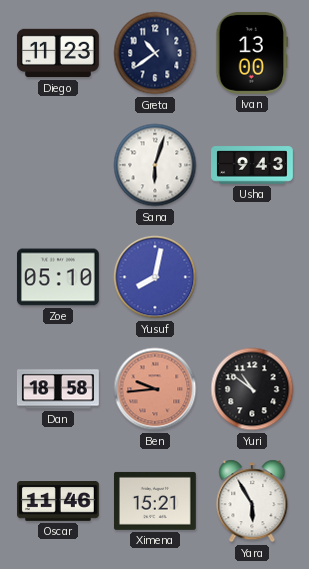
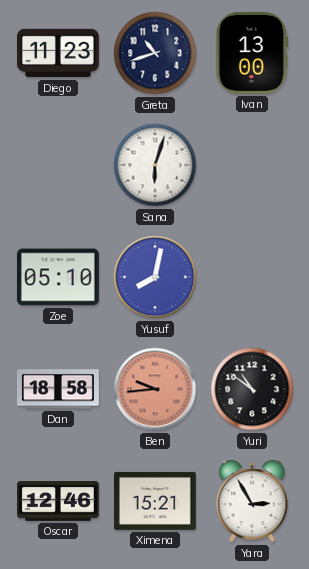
Greta: 10:39 -> 10:42 (155, 53)
Usha: 9:43 -> none (253, 165)
Oscar: 11:46 -> 12:46 (59, 502)
Yara: 5:55 -> 2:55 (252, 501)
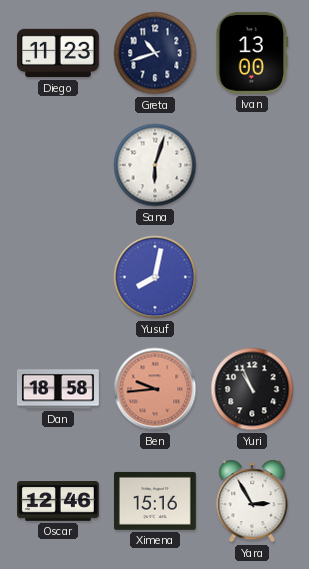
Zoe: 05:10 -> none (58, 277)
Yuri: 10:51 -> 10:56 (252, 389)
Ximena: 15:21 -> 15:16 (155, 501)
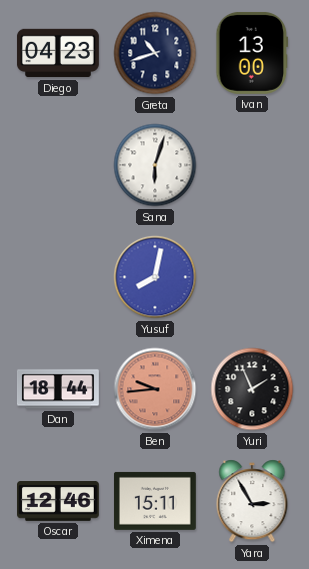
Diego: 11:23 -> 04:23 (58, 53)
Dan: 18:58 -> 18:44 (58, 389)
Yuri: 10:56 -> 1:56 (252, 389)
Ximena: 15:16 -> 15:11 (155, 501)
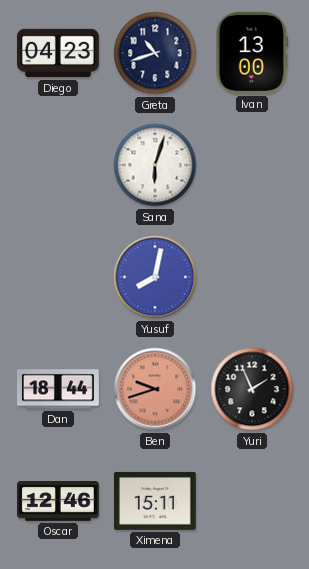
Ben: 9:44 -> 9:42 (155, 389)
Yara: 2:55 -> none (252, 501)
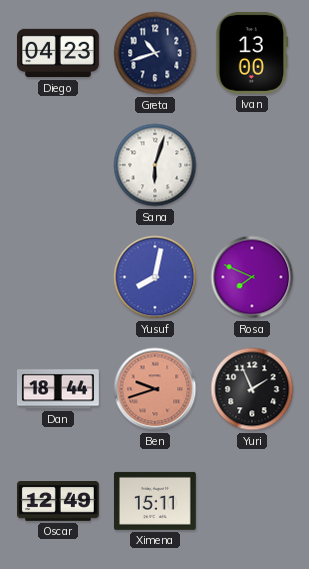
Rosa: none -> 7:49 (252, 277)
Oscar: 12:46 -> 12:49 (59, 502)
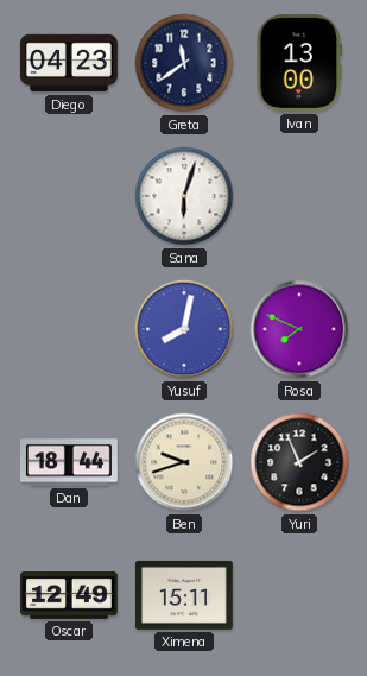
Greta: 10:42 -> 11:39 (184, 63)
Ben dial: salmon -> cream (184, 462)
